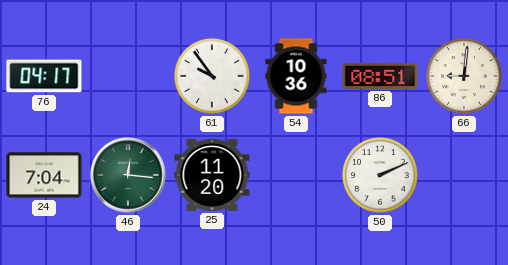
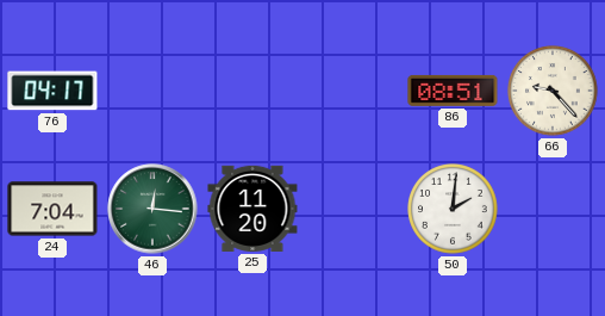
61: 9:54 -> none (213, 77)
54: 10:36 -> none (296, 76)
66: 9:01 -> 9:23 (554, 92)
50: 2:11 -> 2:01 (454, 210)
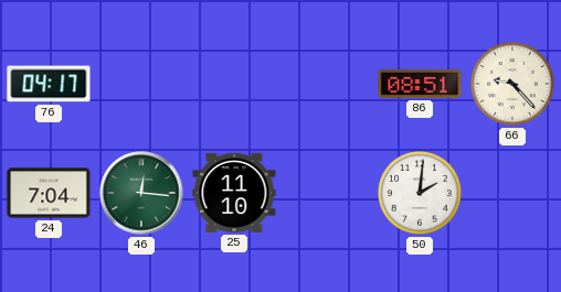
25: 11:20 -> 11:10 (234, 193)
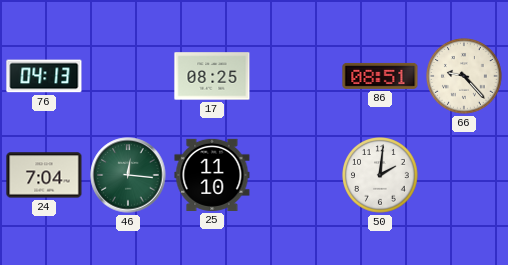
76: 04:17 -> 04:13 (44, 76)
17: none -> 08:25 (212, 76)
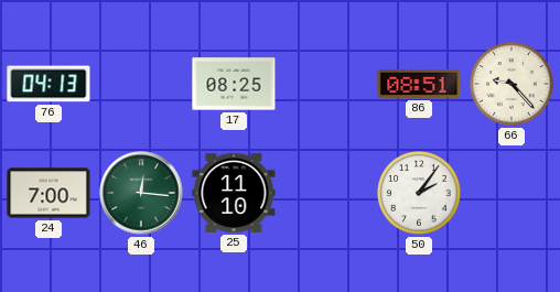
24: 7:04 -> 7:00 (49, 193)
50: 2:01 -> 2:06 (420, 194)
